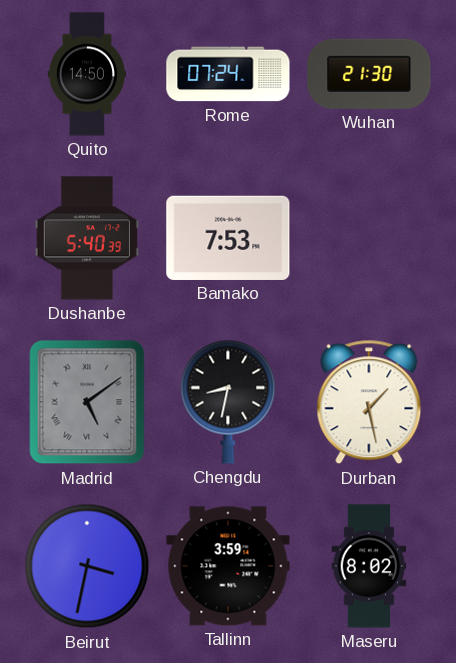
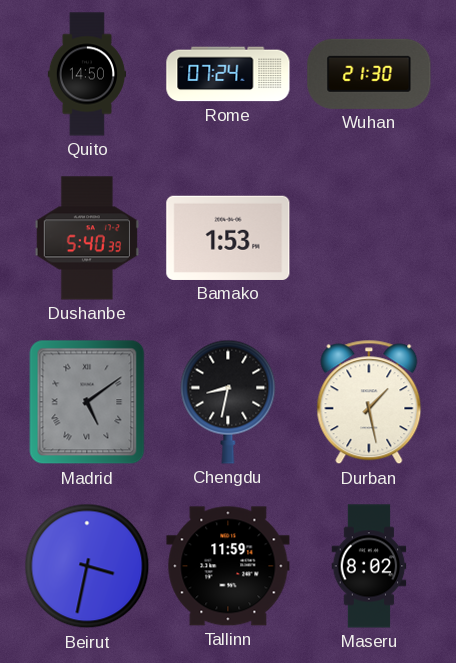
Bamako: 7:53 -> 1:53 (228, 238)
Tallinn: 3:59 -> 11:59 (228, 566)
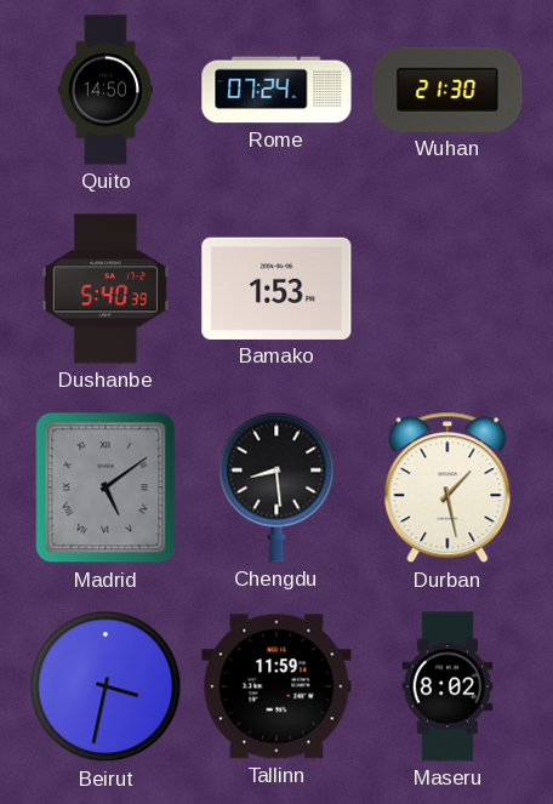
Chengdu: 8:32 -> 8:29 (276, 487)
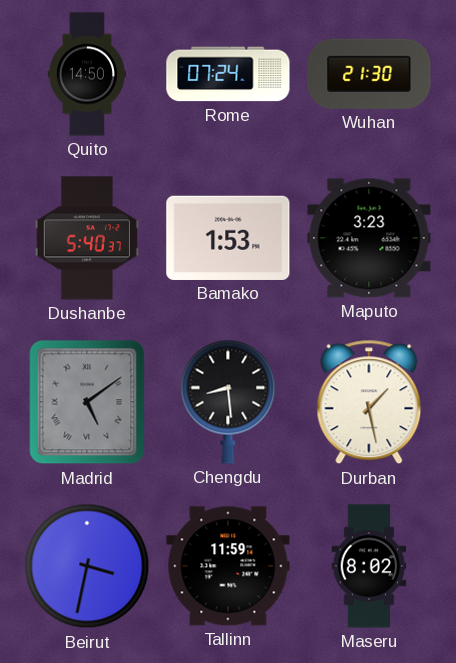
Dushanbe: 5:40:39 -> 5:40:37 (87, 238)
Maputo: none -> 3:23 (369, 238)
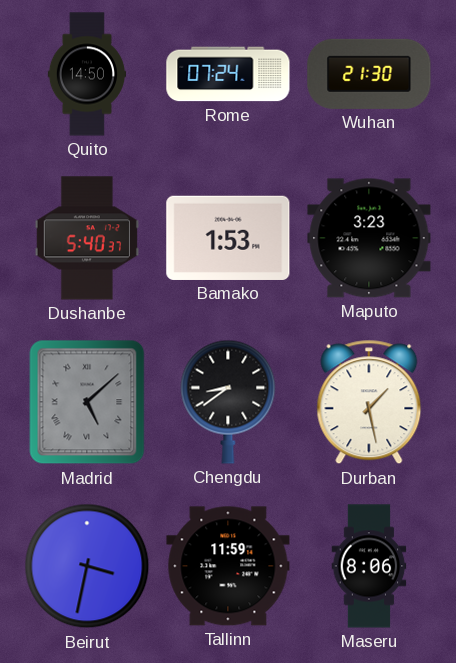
Madrid: 5:09 -> 5:08 (87, 402)
Chengdu: 8:29 -> 8:39 (228, 402)
Maseru: 8:02 -> 8:06 (369, 566)
